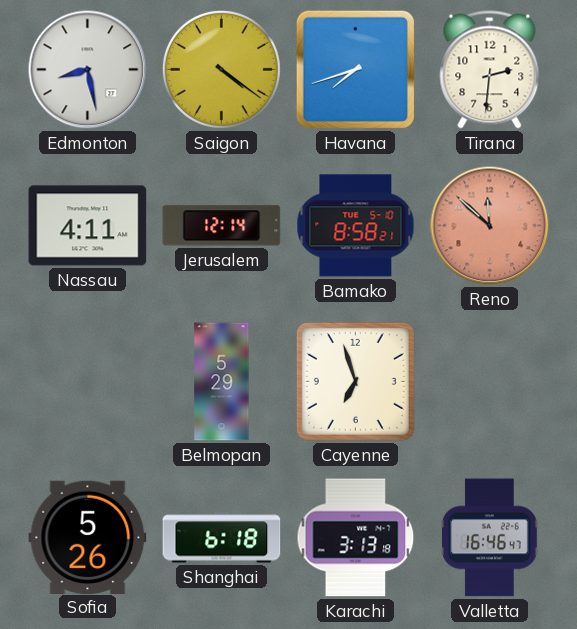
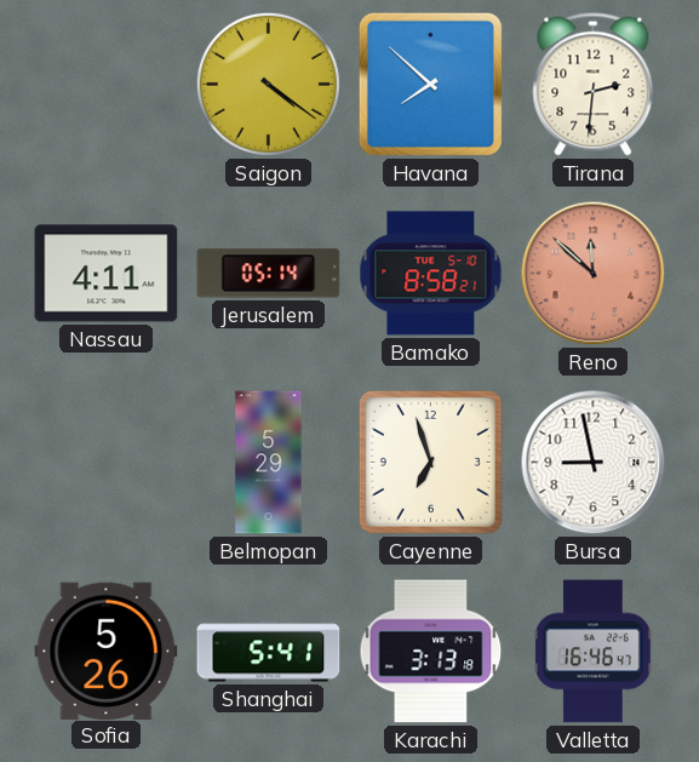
Edmonton: 8:28 -> none (88, 70)
Havana: 7:42 -> 7:52 (430, 84)
Jerusalem: 12:14 -> 05:14 (269, 274)
Bursa: none -> 8:58 (594, 463)
Shanghai: 6:18 -> 5:41 (269, 652)
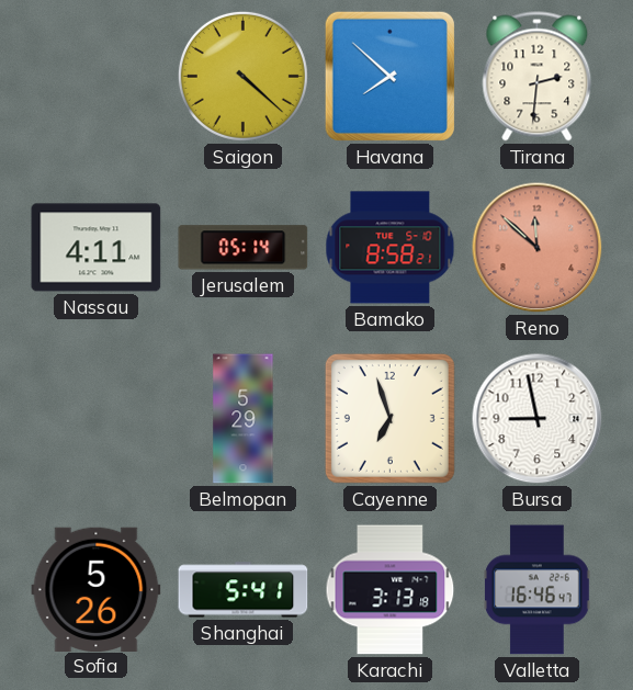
Saigon: 4:21 -> 4:22 (242, 76)
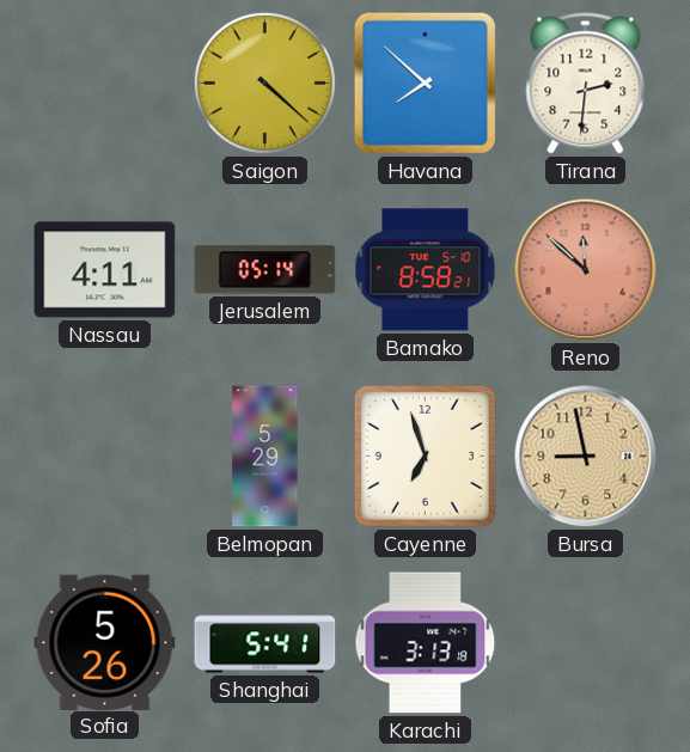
Bursa dial: white -> champagne (586, 457)
Valletta: 16:46 -> none (538, 590)
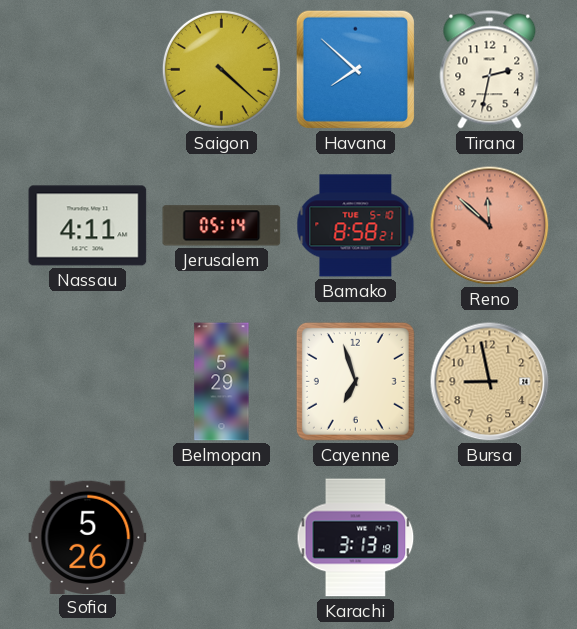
Tirana: 2:31 -> 2:32 (490, 70)
Shanghai: 5:41 -> none (265, 643)
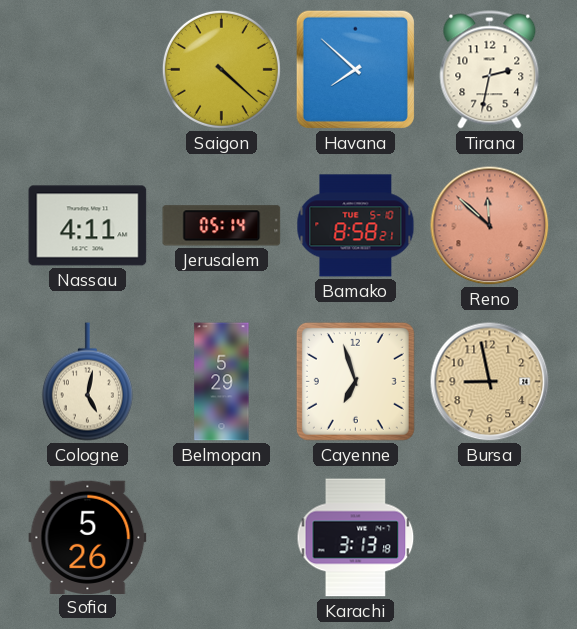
Cologne: none -> 5:02 (87, 382)
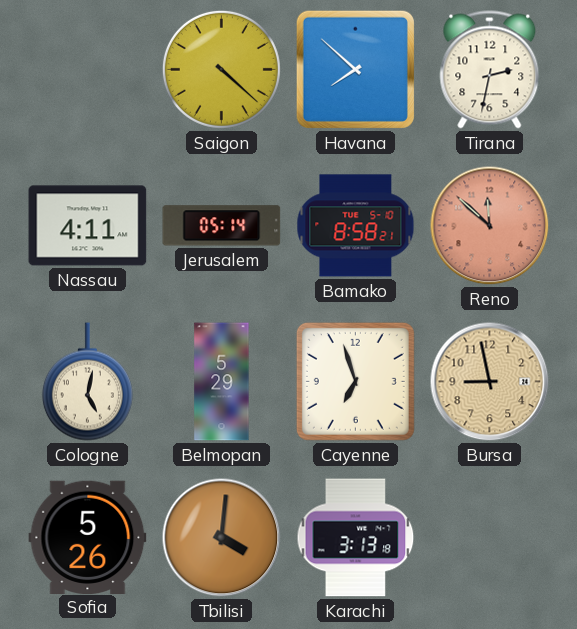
Tbilisi: none -> 4:01 (222, 538)
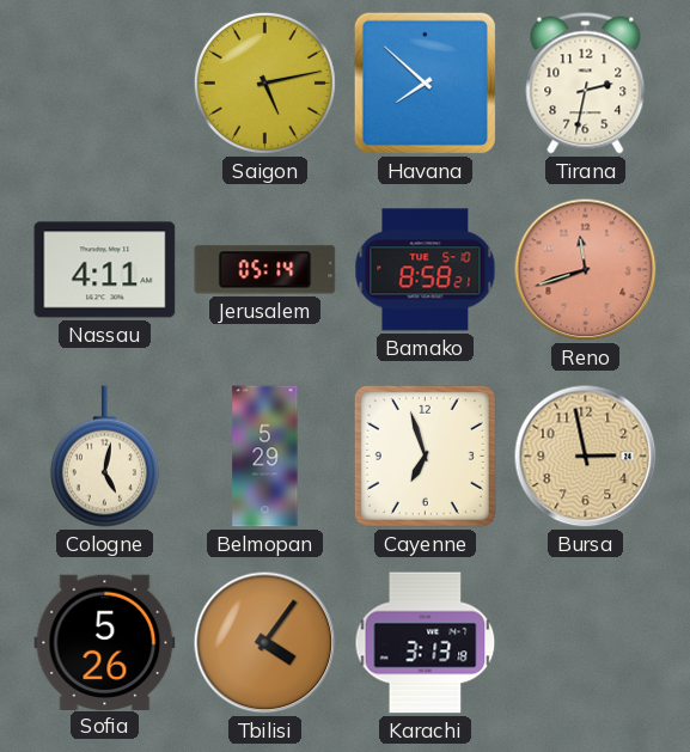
Saigon: 4:22 -> 5:13 (264, 82)
Reno: 11:52 -> 11:42 (586, 270)
Bursa: 8:58 -> 2:58 (586, 457)
Tbilisi: 4:01 -> 4:06 (265, 643)
